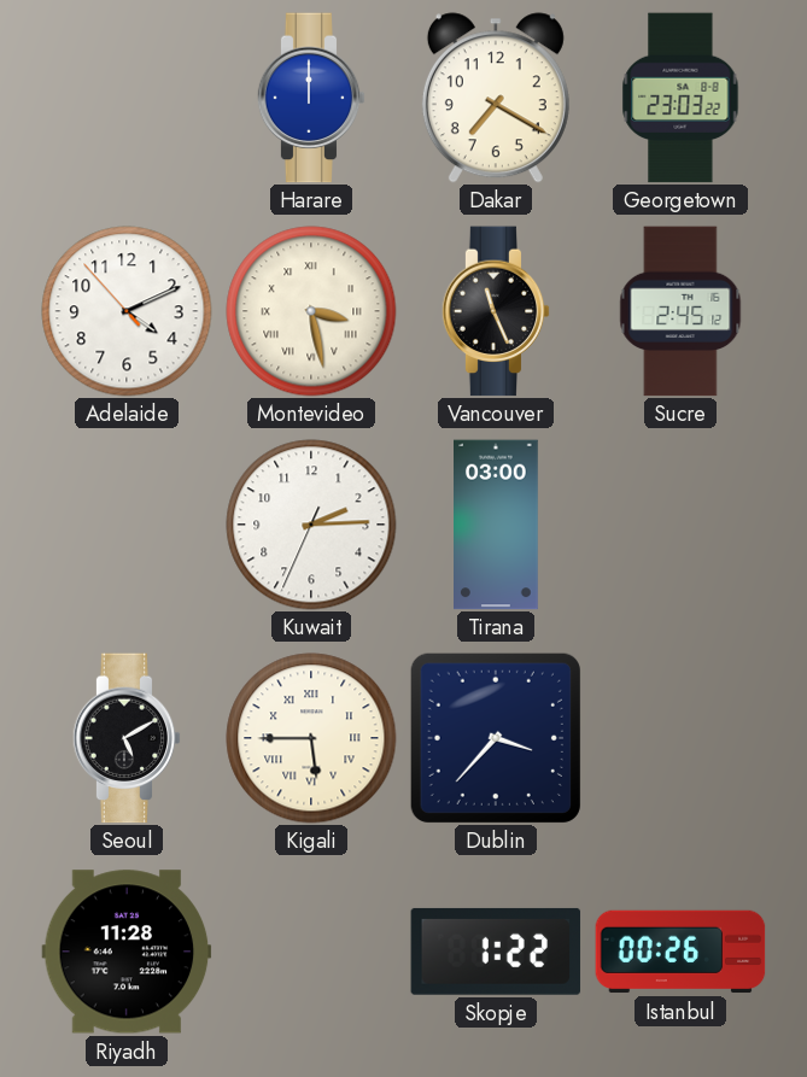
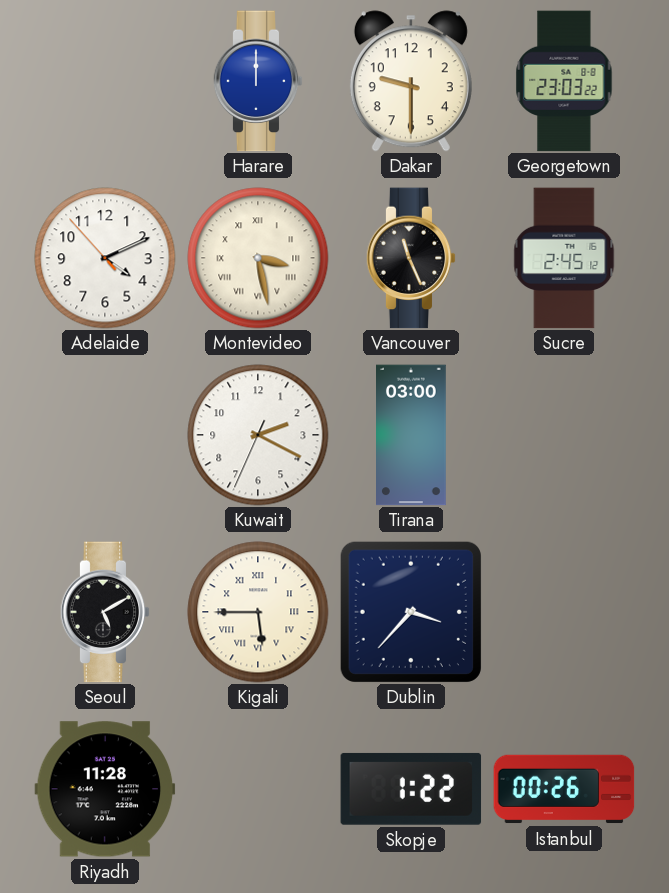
Dakar: 7:20 -> 9:30 (411, 81)
Kuwait: 2:14 -> 2:19 (258, 435)
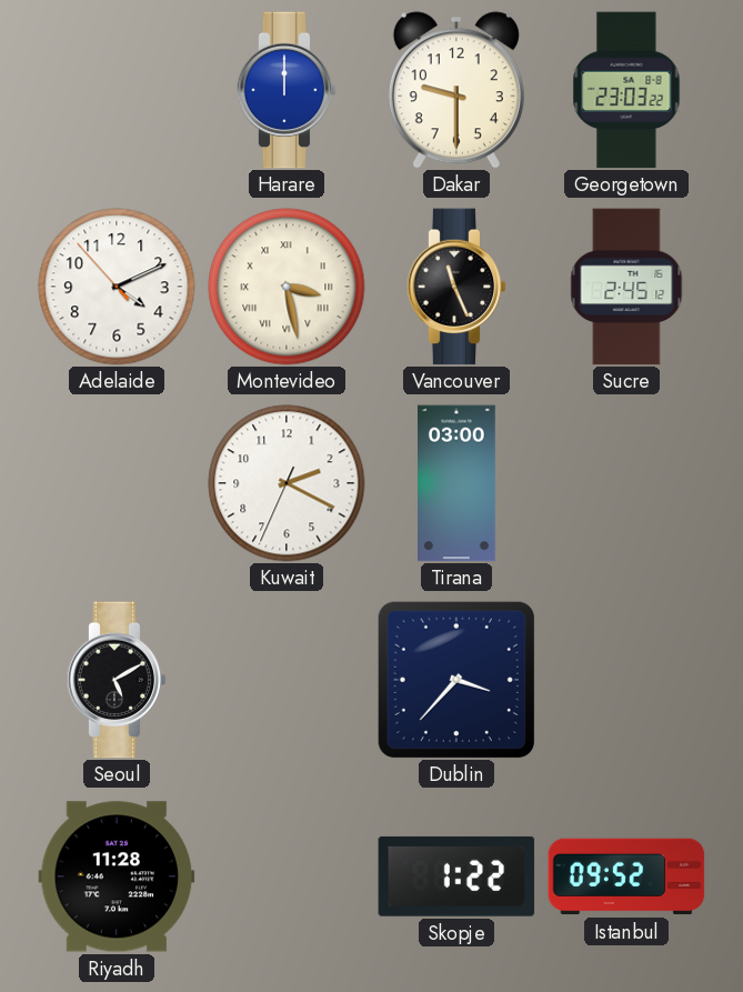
Kigali: 5:45 -> none (258, 612)
Istanbul: 00:26 -> 09:52 (626, 876)
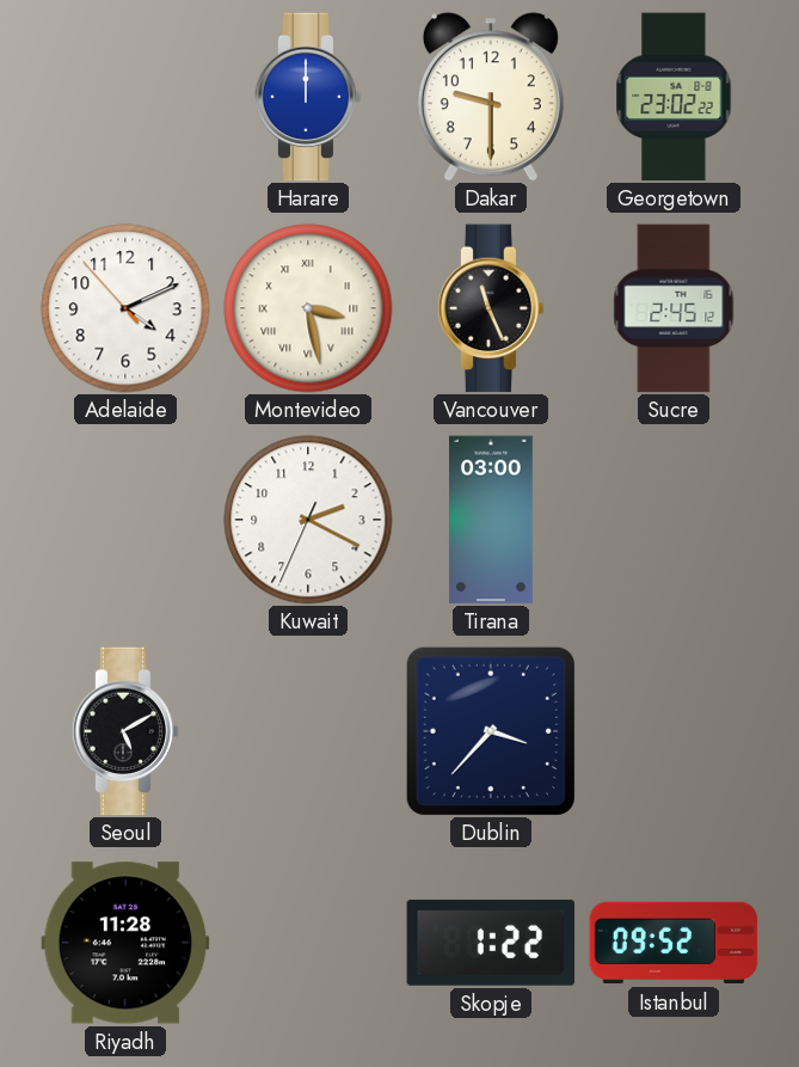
Georgetown: 23:03 -> 23:02 (674, 97)
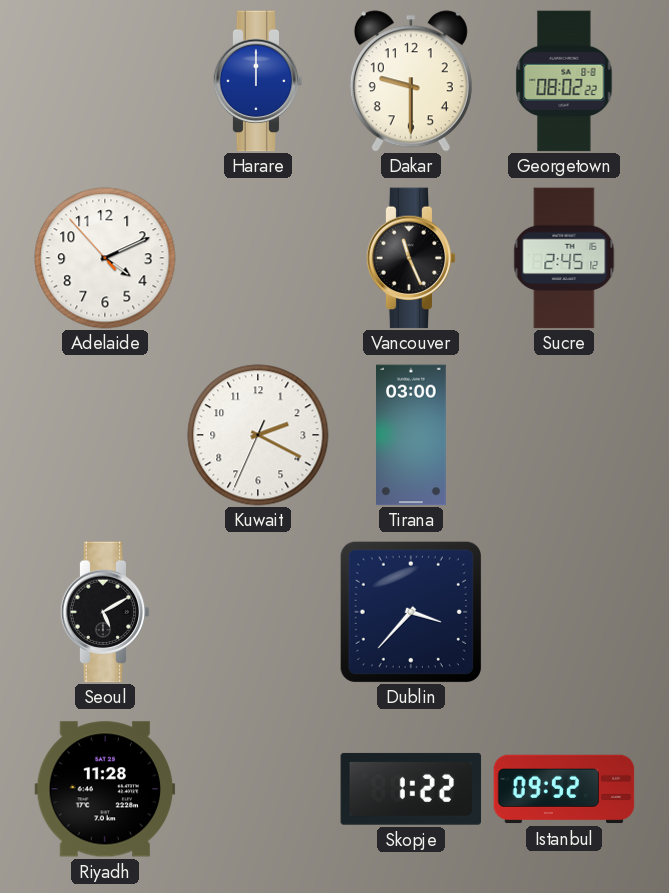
Georgetown: 23:02 -> 08:02 (564, 81)
Montevideo: 3:28 -> none (308, 308)
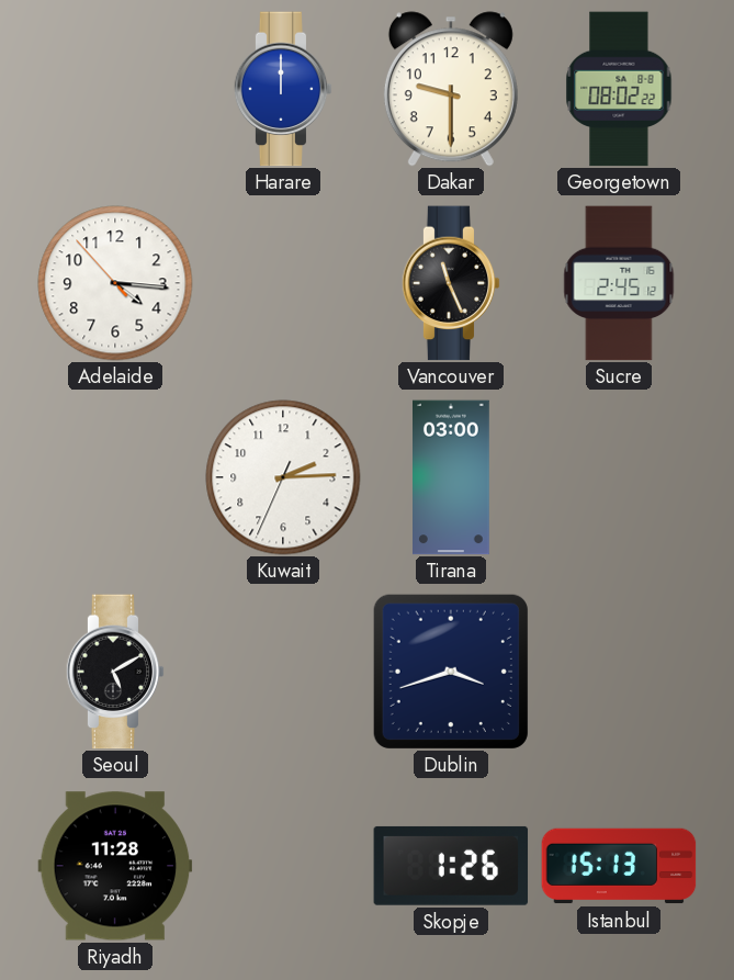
Adelaide: 4:10 -> 4:15 (115, 283)
Kuwait: 2:19 -> 2:14 (283, 477)
Dublin: 3:37 -> 3:42 (451, 672)
Skopje: 1:22 -> 1:26 (451, 866)
Istanbul: 09:52 -> 15:13 (619, 866)
